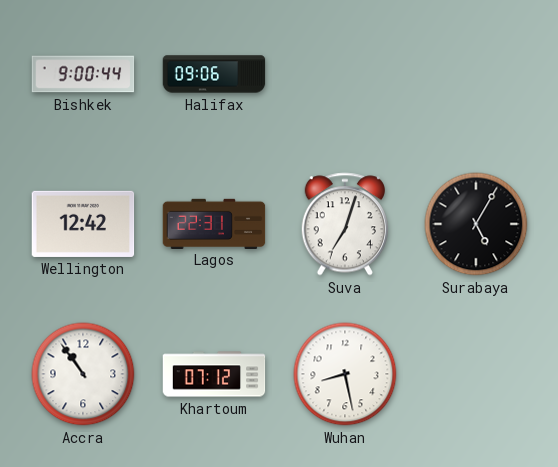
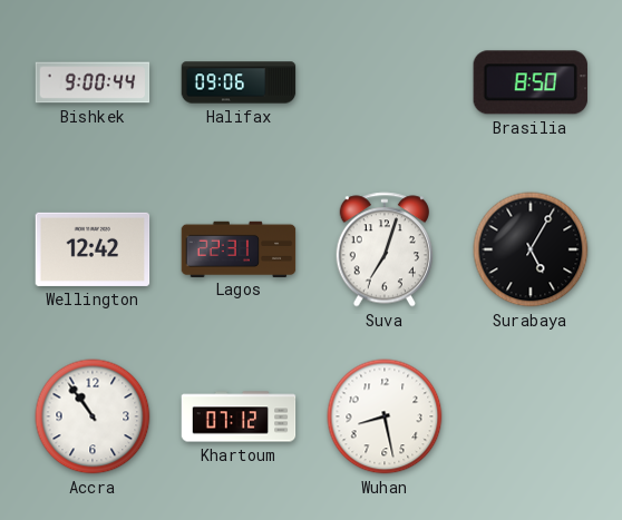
Brasilia: none -> 8:50 (531, 82)
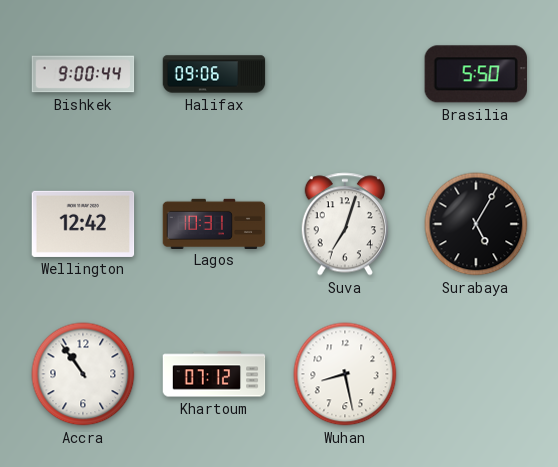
Brasilia: 8:50 -> 5:50 (476, 74)
Lagos: 22:31 -> 10:31 (214, 223)
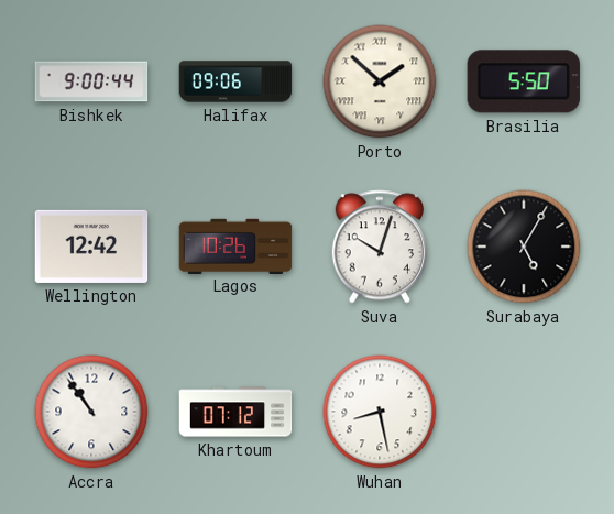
Porto: none -> 1:52 (380, 81)
Lagos: 10:31 -> 10:26 (235, 245)
Suva: 7:03 -> 10:03 (379, 247)
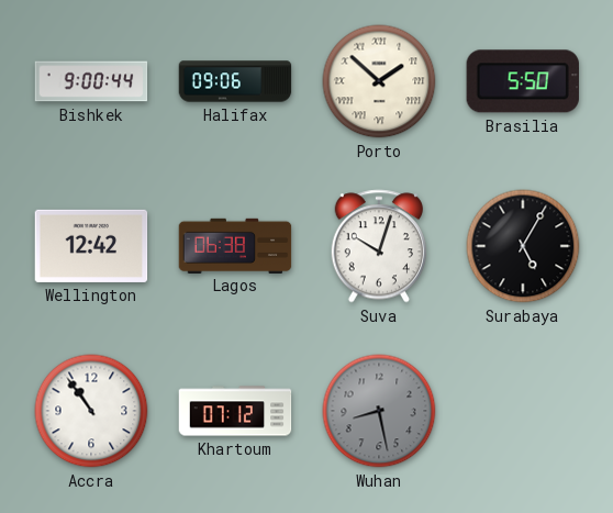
Lagos: 10:26 -> 06:38 (235, 245)
Wuhan dial: white -> grey (379, 411)
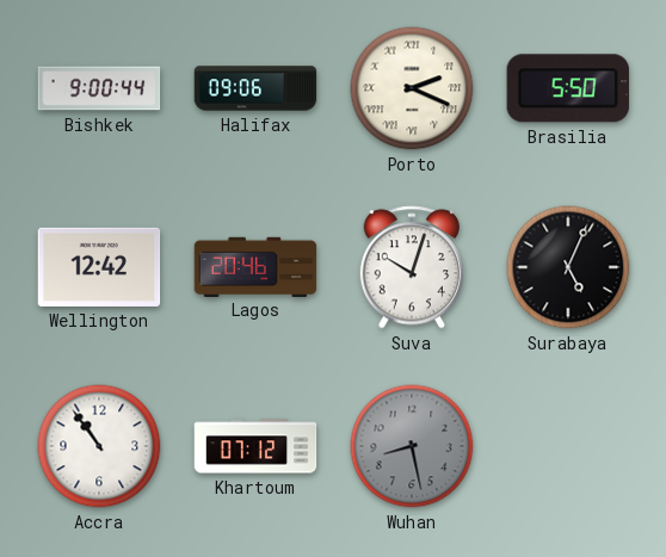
Porto: 1:52 -> 2:19 (412, 88)
Lagos: 06:38 -> 20:46 (255, 266)
Surabaya: 5:05 -> 5:04 (568, 267)
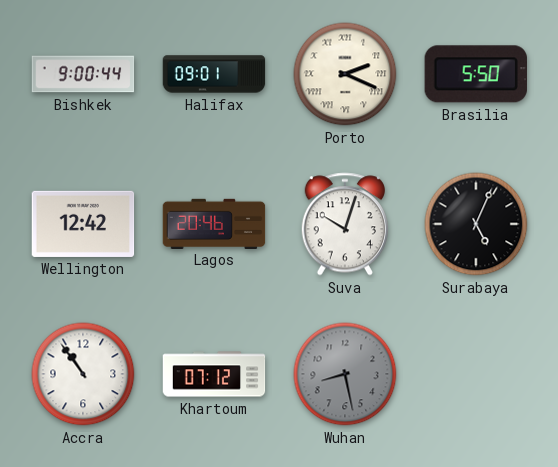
Halifax: 09:06 -> 09:01 (214, 74)
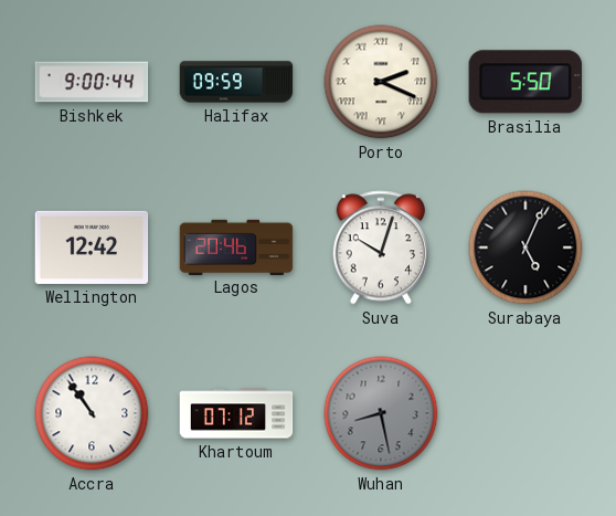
Halifax: 09:01 -> 09:59 (236, 82)
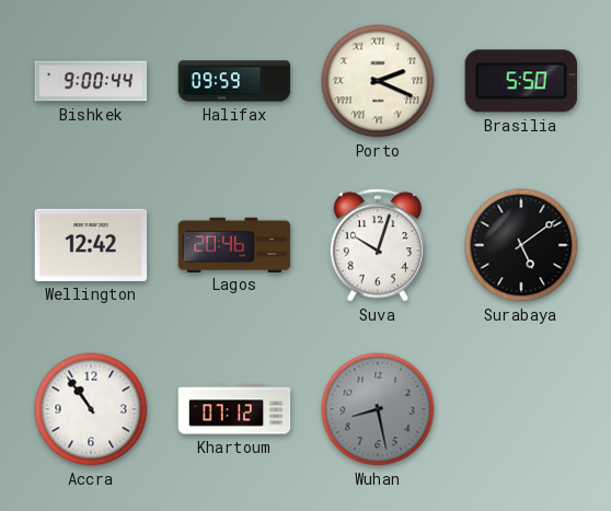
Surabaya: 5:04 -> 5:09 (521, 245)
